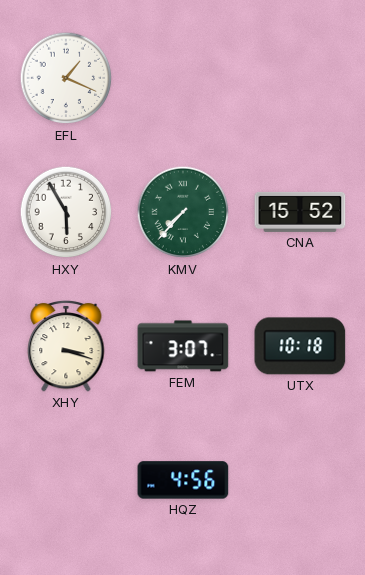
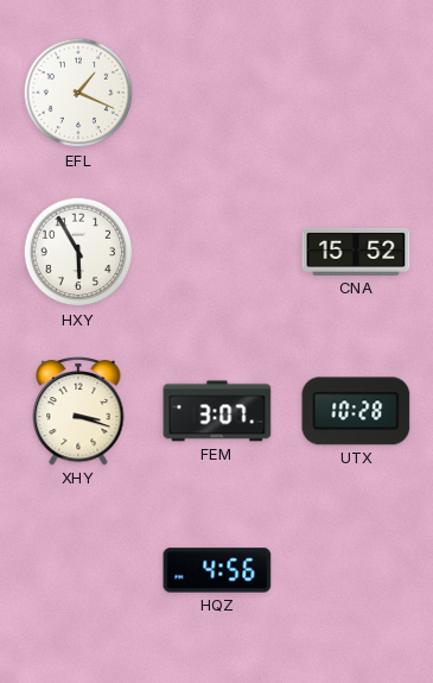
KMV: 7:37 -> none (183, 212)
UTX: 10:18 -> 10:28 (356, 411)
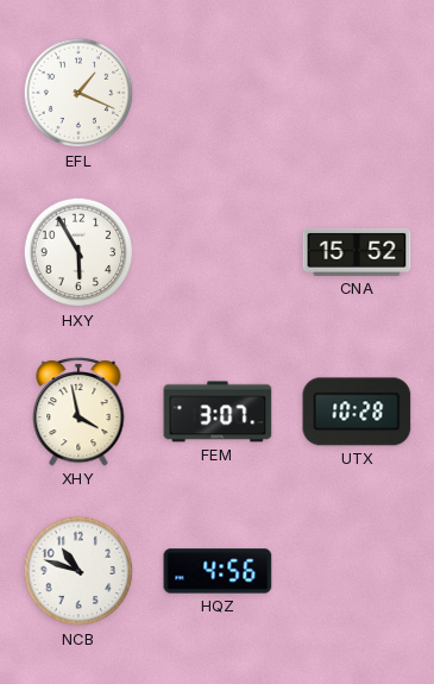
XHY: 3:18 -> 3:58 (78, 412)
NCB: none -> 10:48 (78, 571)
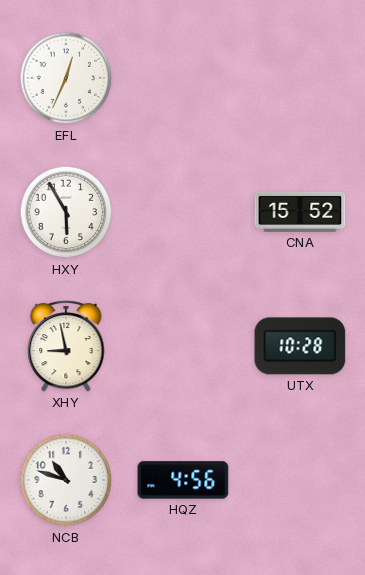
EFL: 1:19 -> 12:34 (66, 78)
XHY: 3:58 -> 8:58 (66, 346)
FEM: 3:07 -> none (218, 412)
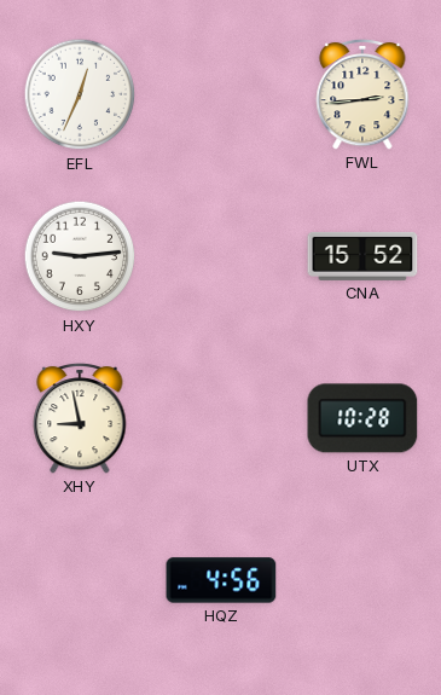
FWL: none -> 2:44 (362, 94)
HXY: 5:55 -> 9:14 (80, 256)
NCB: 10:48 -> none (66, 480)
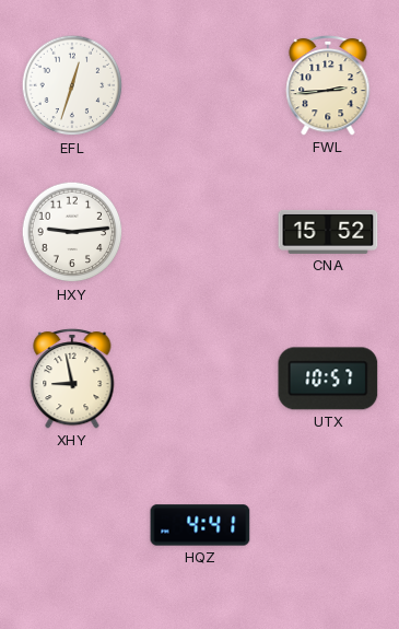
EFL: 12:34 -> 12:33 (72, 85)
UTX: 10:28 -> 10:57 (328, 378)
HQZ: 4:56 -> 4:41 (200, 525)
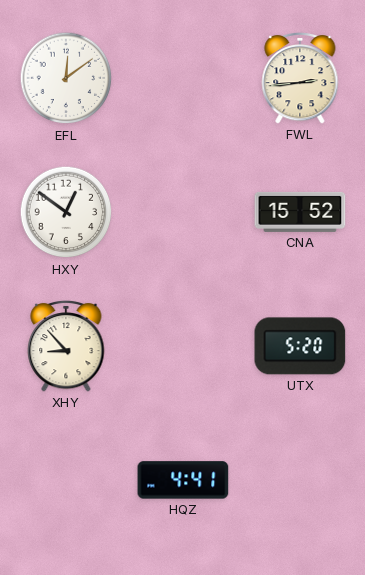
EFL: 12:33 -> 12:09 (66, 78)
HXY: 9:14 -> 12:51 (66, 212)
XHY: 8:58 -> 8:53 (66, 346)
UTX: 10:57 -> 5:20 (300, 346)
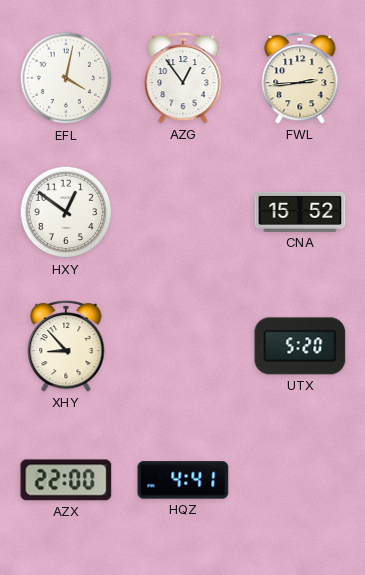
EFL: 12:09 -> 4:02 (66, 78)
AZG: none -> 12:54 (183, 78)
AZX: none -> 22:00 (66, 480)
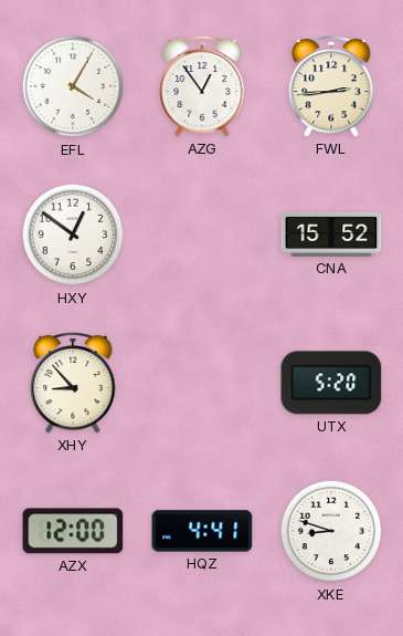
EFL: 4:02 -> 4:05 (73, 86)
AZX: 22:00 -> 12:00 (73, 531)
XKE: none -> 8:48 (331, 531)
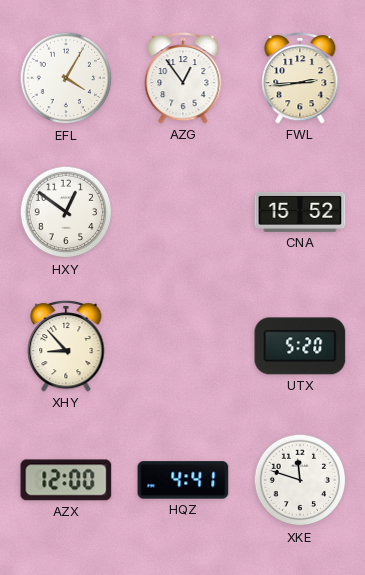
XKE: 8:48 -> 11:48 (300, 480)
